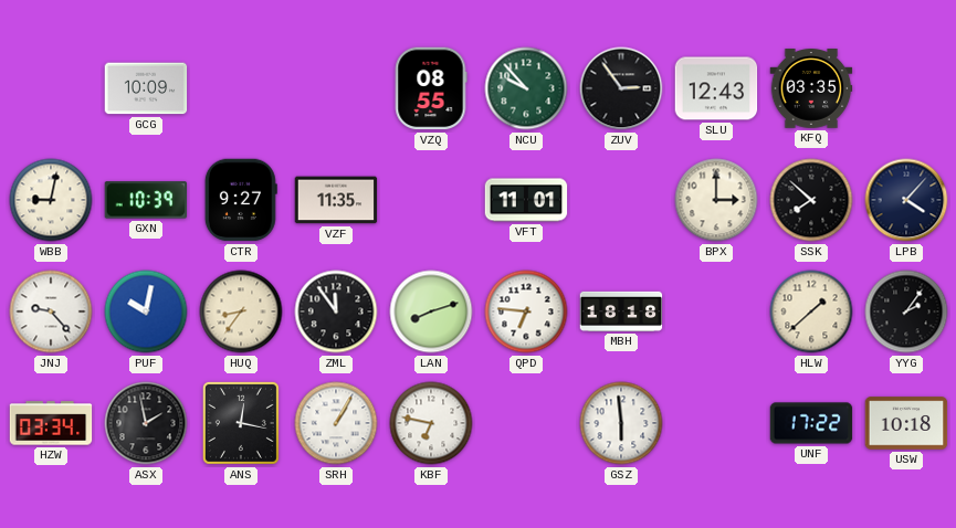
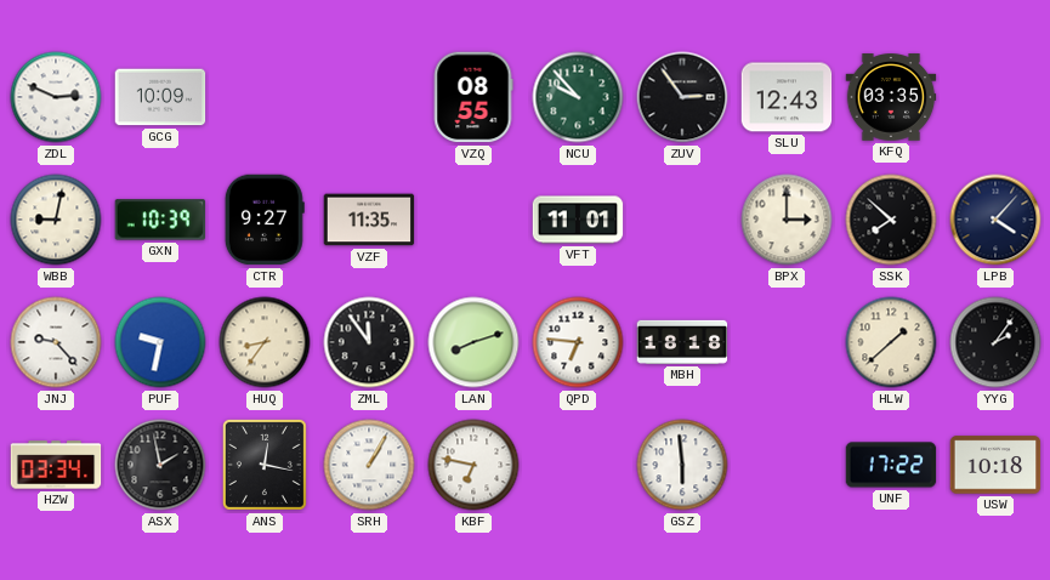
ZDL: none -> 2:49 (56, 97)
PUF: 10:02 -> 9:32 (160, 342)
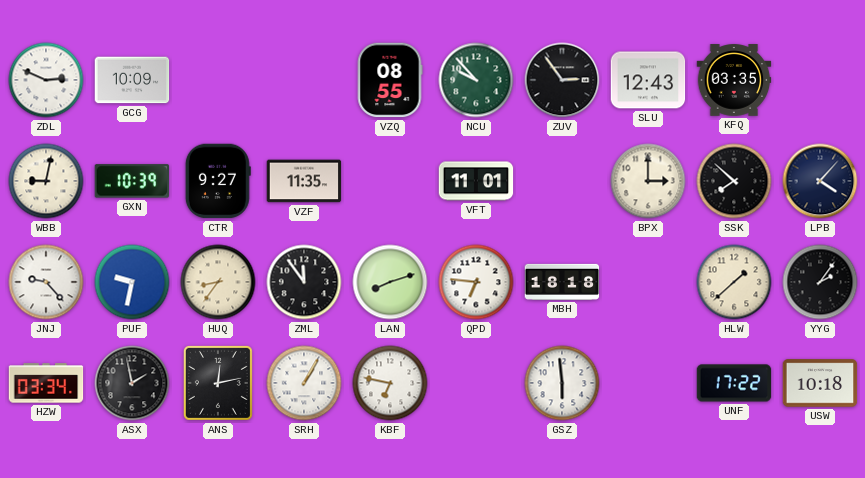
ANS: 12:17 -> 12:13 (218, 383)
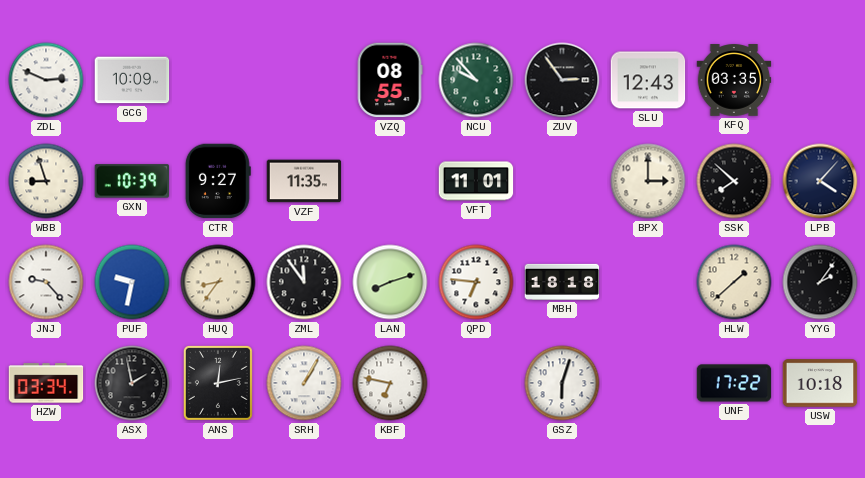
WBB: 9:02 -> 8:57 (46, 181)
GSZ: 5:59 -> 6:03 (562, 383)
